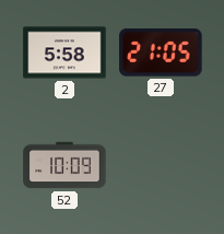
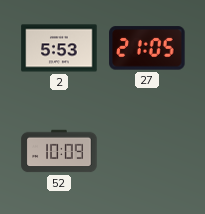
2: 5:58 -> 5:53 (59, 48)
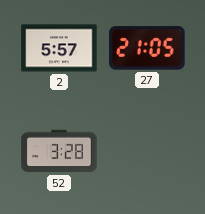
2: 5:53 -> 5:57 (59, 48)
52: 10:09 -> 3:28 (59, 151)
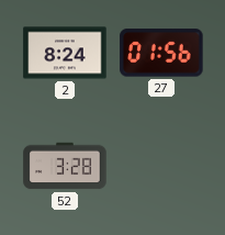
2: 5:57 -> 8:24 (65, 53)
27: 21:05 -> 01:56 (161, 53)
